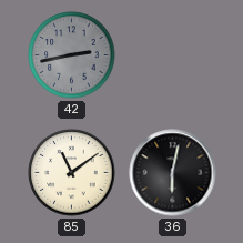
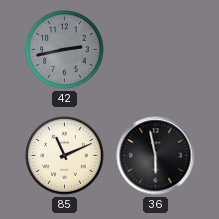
85: 11:09 -> 11:11 (65, 156)
36: 6:02 -> 5:58 (156, 156)
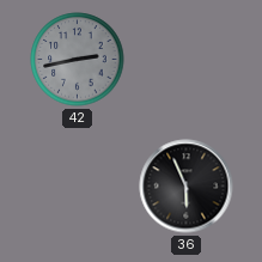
85: 11:11 -> none (65, 156)
36: 5:58 -> 5:56 (187, 187)
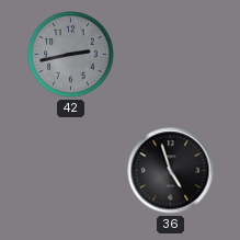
36: 5:56 -> 4:57 (171, 171)
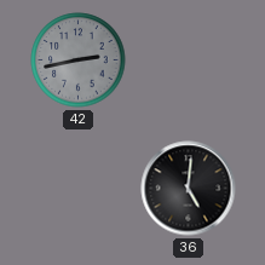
36: 4:57 -> 5:01 (189, 189)
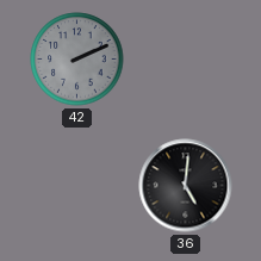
42: 2:43 -> 2:11 (77, 60)
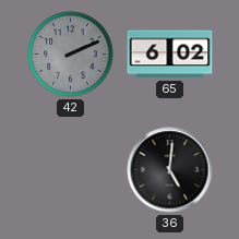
65: none -> 6:02 (170, 55)
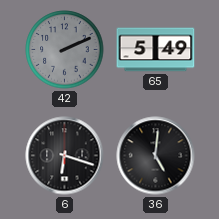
65: 6:02 -> 5:49 (156, 50)
6: none -> 6:18 (65, 156)
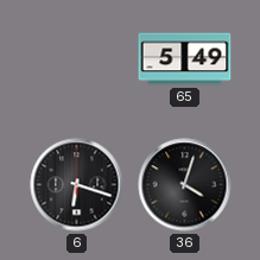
42: 2:11 -> none (65, 50)
36: 5:01 -> 4:03 (185, 185)
